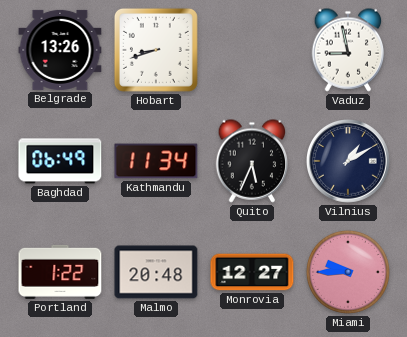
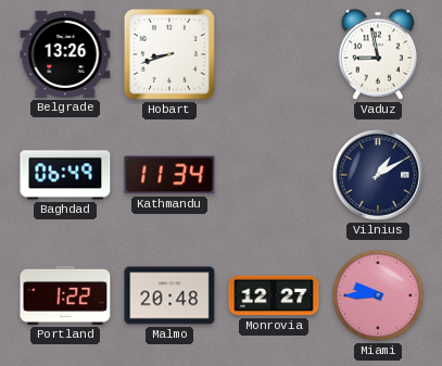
Quito: 5:34 -> none (252, 161)
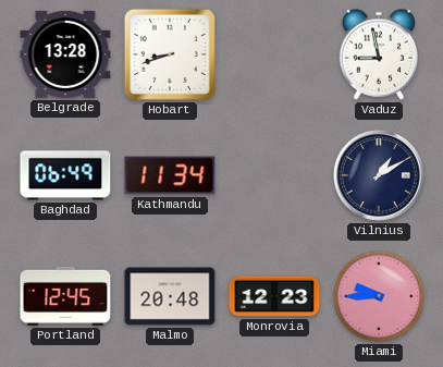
Belgrade: 13:26 -> 13:28 (65, 54)
Portland: 1:22 -> 12:45 (65, 296)
Monrovia: 12:27 -> 12:23 (274, 296)
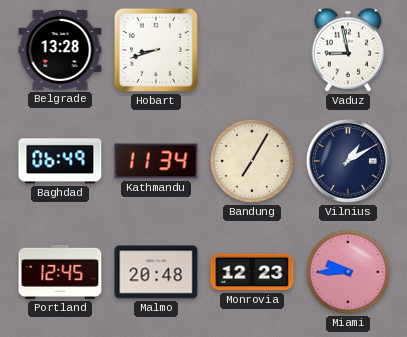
Bandung: none -> 7:05 (252, 161)
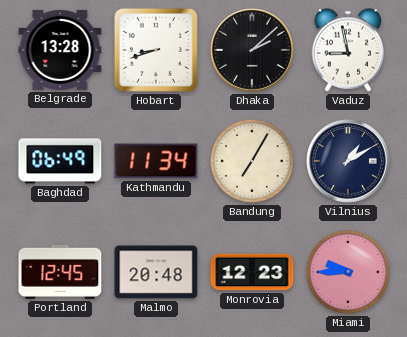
Dhaka: none -> 2:08 (253, 51)
